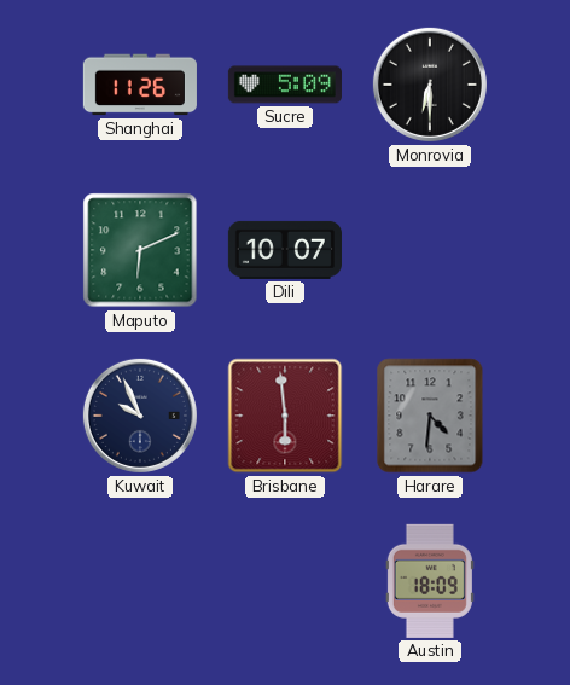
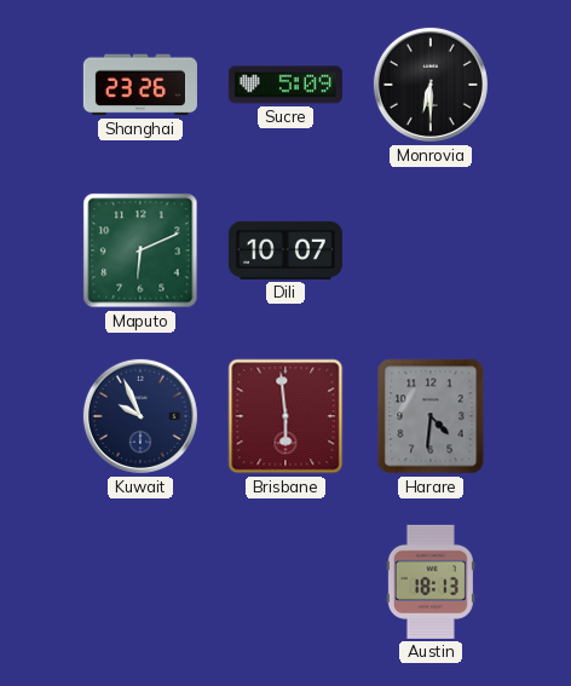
Shanghai: 11:26 -> 23:26 (140, 85)
Austin: 18:09 -> 18:13 (431, 582)
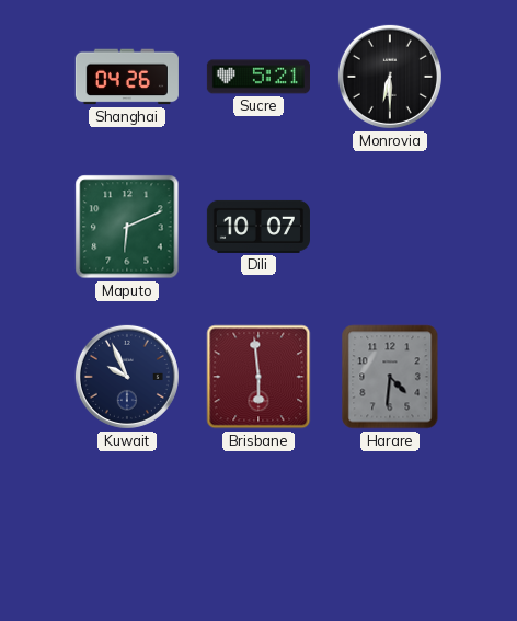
Shanghai: 23:26 -> 04:26 (127, 77)
Sucre: 5:09 -> 5:21 (258, 77)
Austin: 18:13 -> none (431, 582)
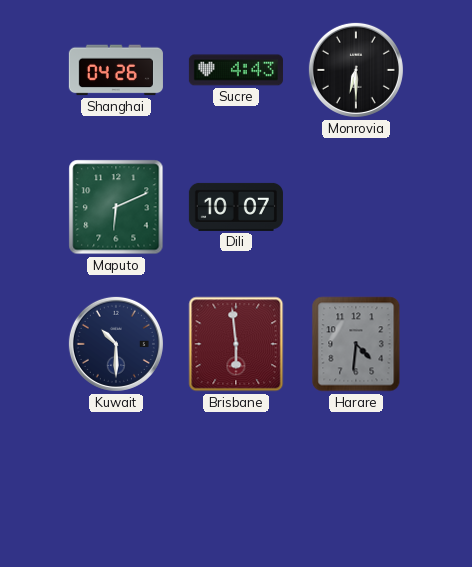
Sucre: 5:21 -> 4:43 (236, 70)
Kuwait: 9:56 -> 10:30 (116, 344)
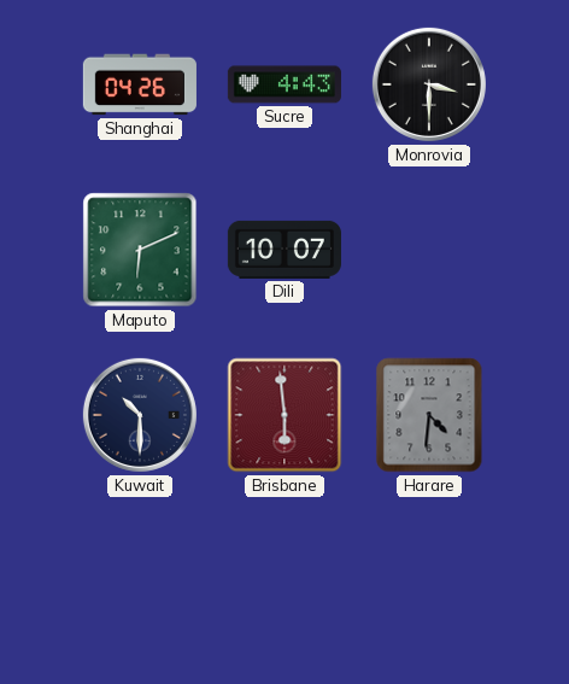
Monrovia: 6:30 -> 3:30 (429, 84)
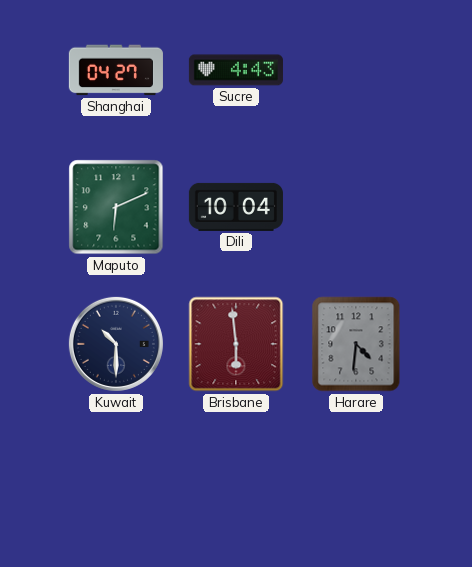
Shanghai: 04:26 -> 04:27 (116, 70)
Monrovia: 3:30 -> none (429, 84)
Dili: 10:07 -> 10:04 (236, 207)
